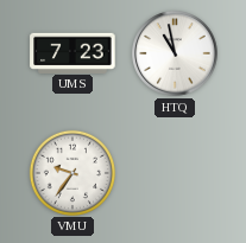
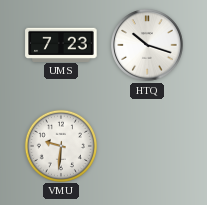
HTQ: 10:58 -> 10:18 (147, 45)
VMU: 9:36 -> 9:31 (60, 145)
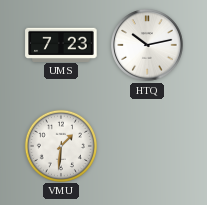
HTQ: 10:18 -> 10:13 (147, 45)
VMU: 9:31 -> 1:31 (60, 145)
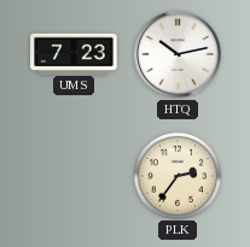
VMU: 1:31 -> none (60, 145)
PLK: none -> 2:36 (176, 175)
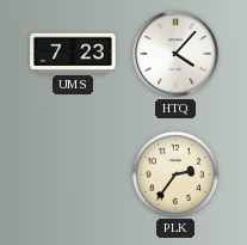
HTQ: 10:13 -> 4:07 (175, 54)
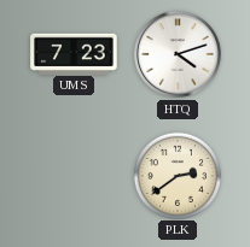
HTQ: 4:07 -> 4:12 (178, 54)
PLK: 2:36 -> 2:39 (176, 175)
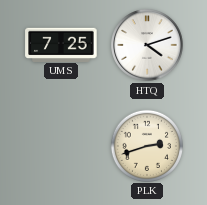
UMS: 7:23 -> 7:25 (61, 44)
PLK: 2:39 -> 2:42 (146, 145)
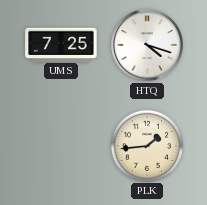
HTQ: 4:12 -> 4:18 (147, 45)
PLK: 2:42 -> 1:44 (146, 145)
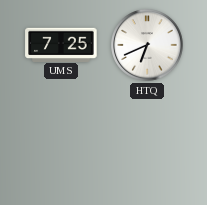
HTQ: 4:18 -> 6:41 (147, 45)
PLK: 1:44 -> none (146, 145)
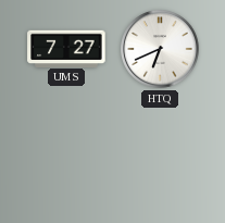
UMS: 7:25 -> 7:27 (66, 48)
